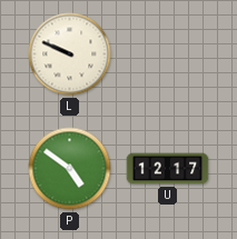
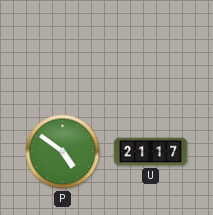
L: 9:49 -> none (70, 54)
U: 12:17 -> 21:17 (151, 152)
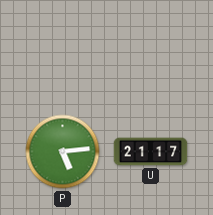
P: 4:51 -> 5:14 (63, 152)
